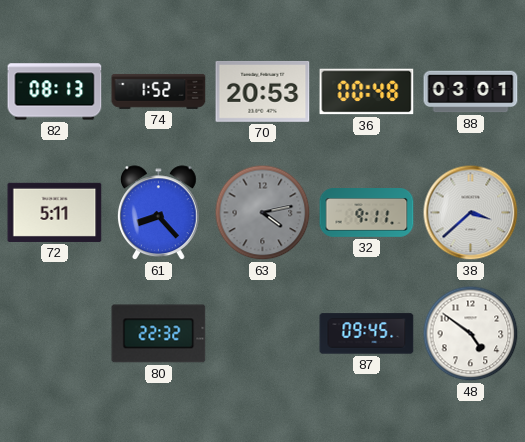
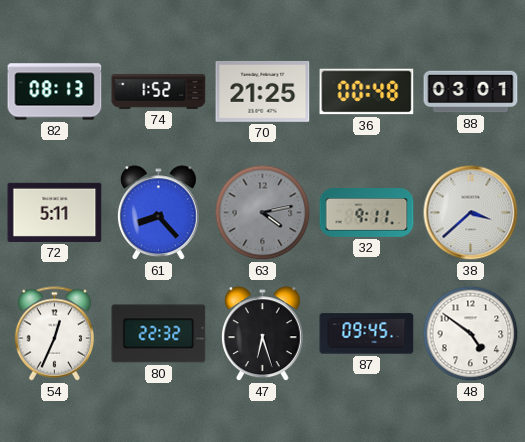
70: 20:53 -> 21:25 (263, 91)
54: none -> 12:34 (54, 334)
47: none -> 6:27 (262, 334)
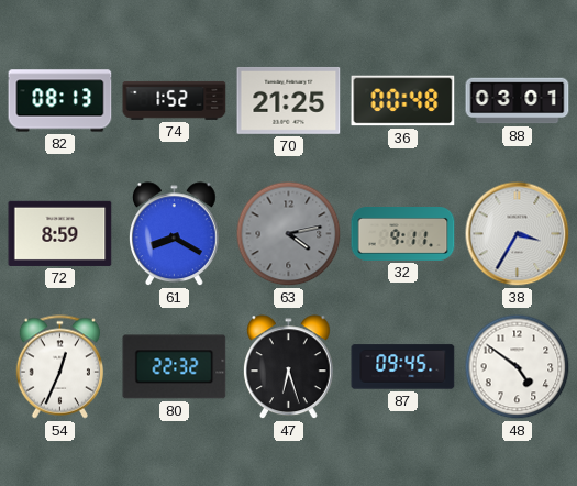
72: 5:11 -> 8:59 (60, 233)
61: 8:23 -> 8:20 (174, 234)
38: 3:38 -> 3:35 (518, 234)
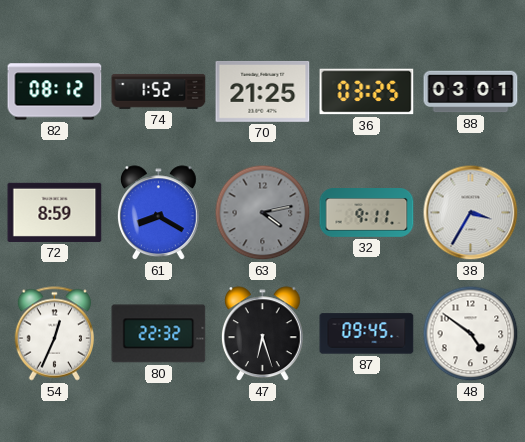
82: 08:13 -> 08:12 (55, 92)
36: 00:48 -> 03:25 (367, 92)
